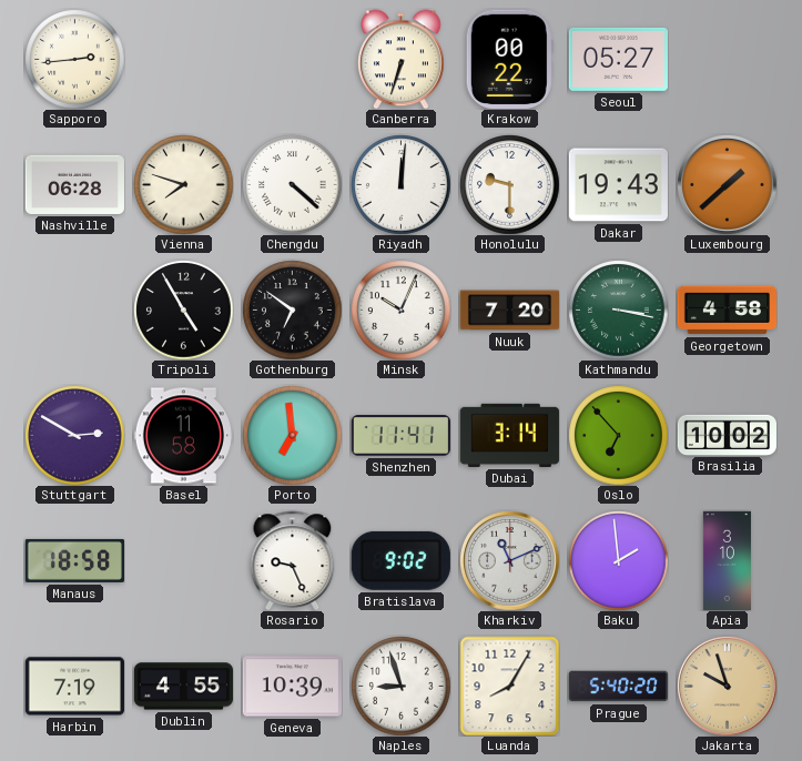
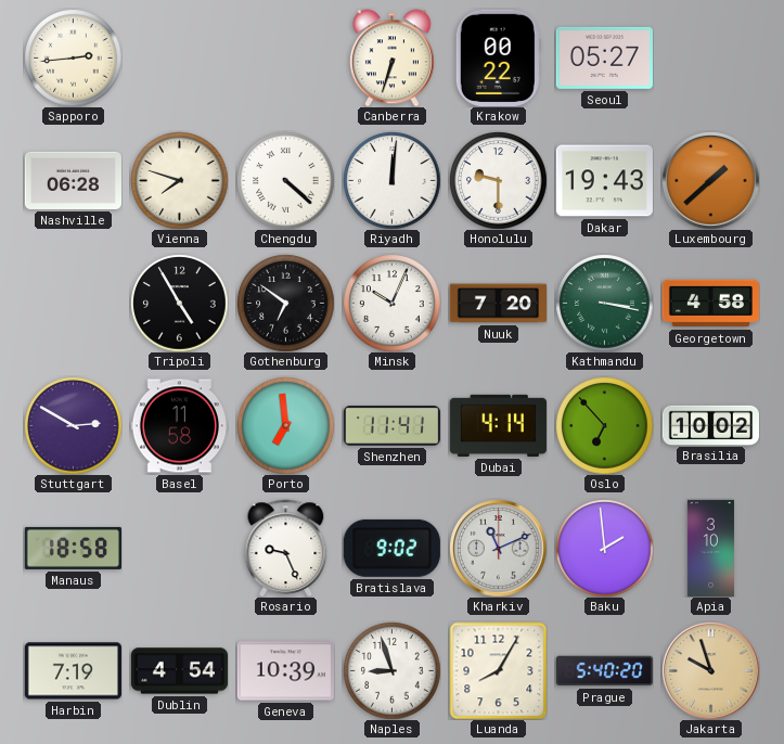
Dubai: 3:14 -> 4:14 (498, 425)
Dublin: 4:55 -> 4:54 (179, 671)
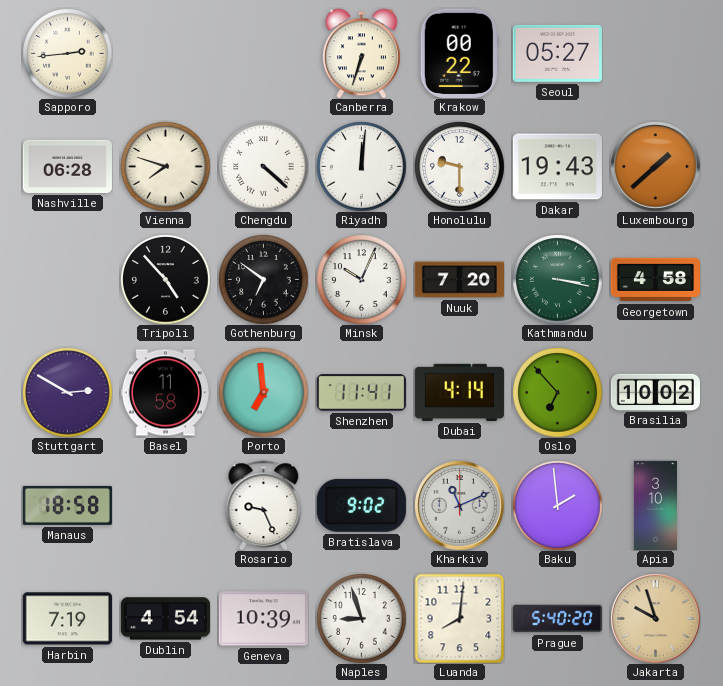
Tripoli: 4:55 -> 4:53 (165, 279)
Luanda: 8:05 -> 8:01 (459, 618)
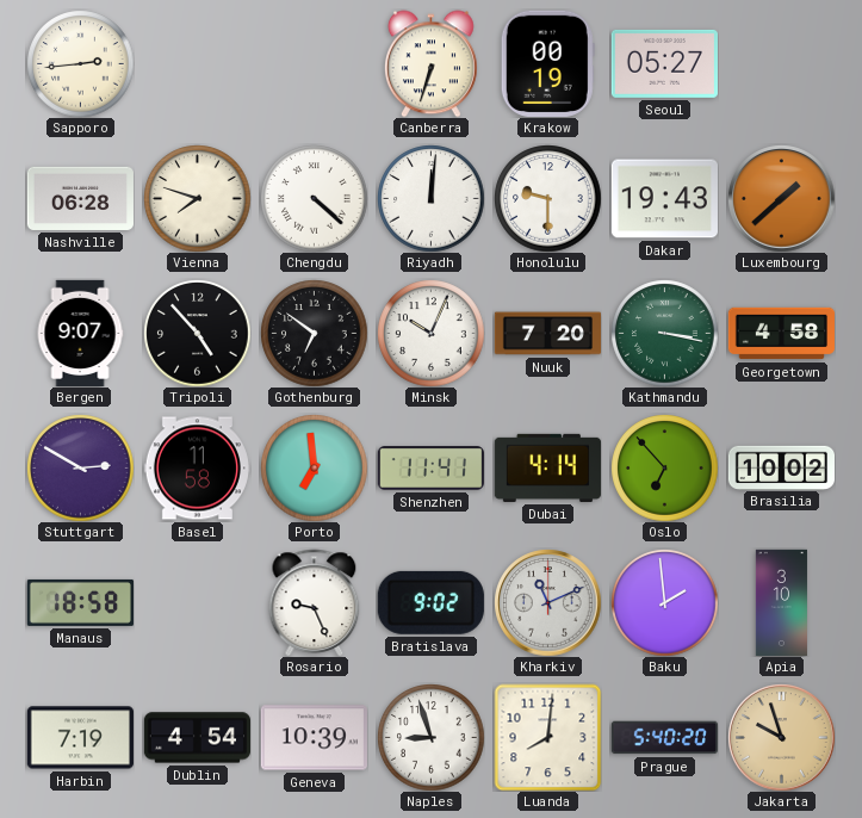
Krakow: 00:22 -> 00:19 (547, 63)
Bergen: none -> 9:07 (80, 333)
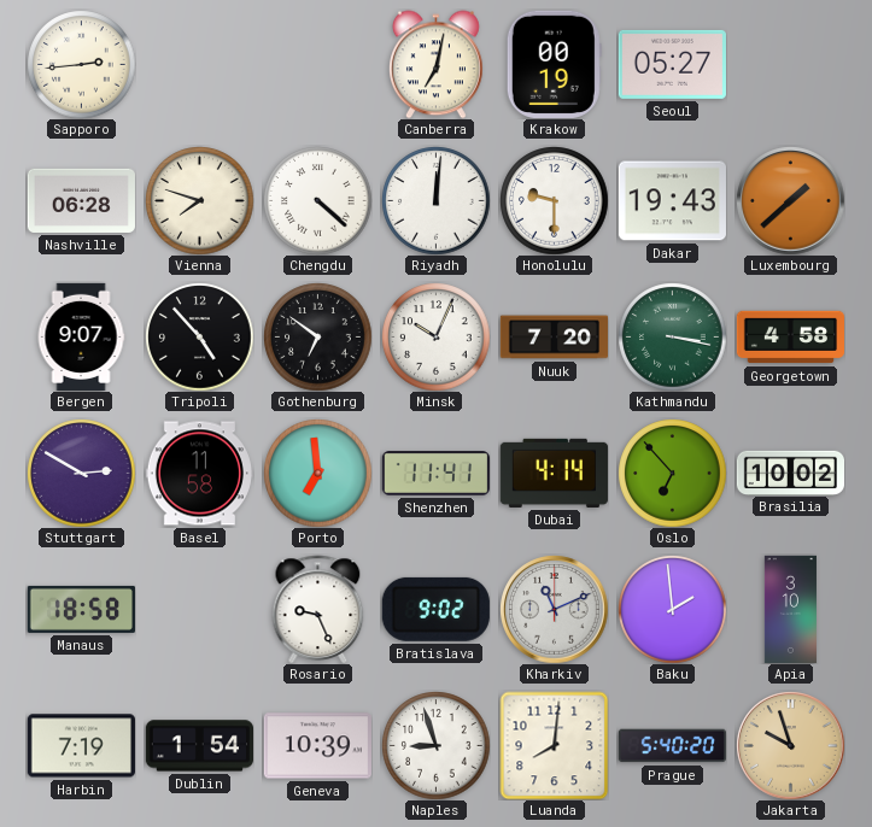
Canberra: 6:33 -> 7:02 (435, 64)
Dublin: 4:54 -> 1:54 (199, 746)
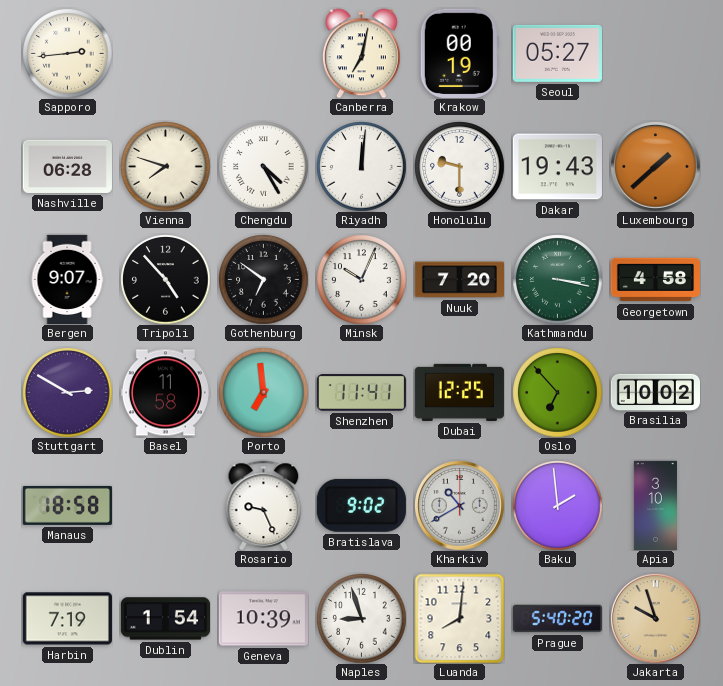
Chengdu: 4:22 -> 4:25 (263, 166)
Dubai: 4:14 -> 12:25 (459, 392)
Kharkiv: 11:11 -> 10:40 (459, 505)
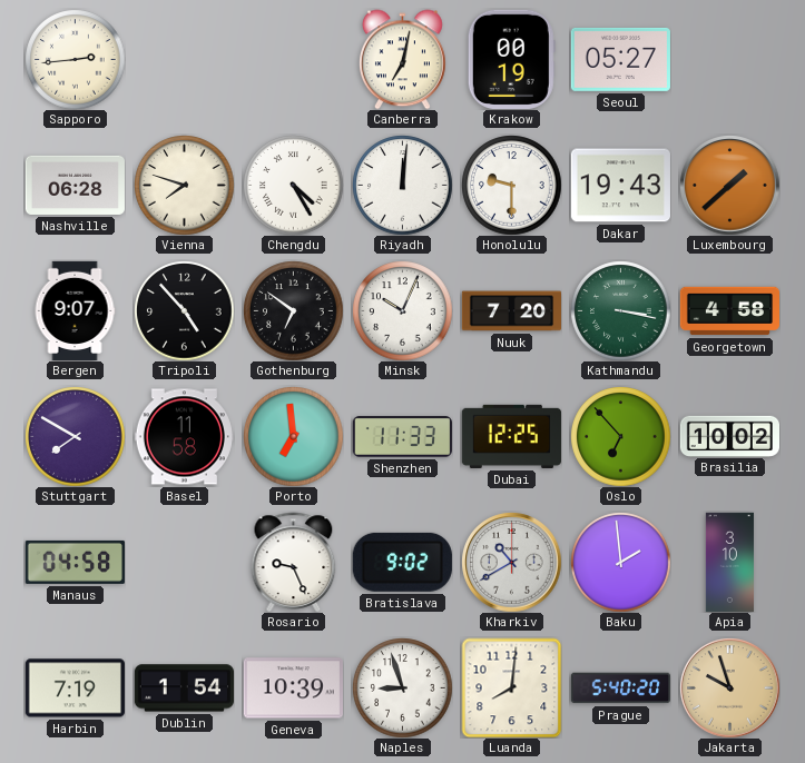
Stuttgart: 2:50 -> 7:50 (75, 436)
Shenzhen: 11:41 -> 11:33 (402, 437)
Manaus: 18:58 -> 04:58 (75, 562)
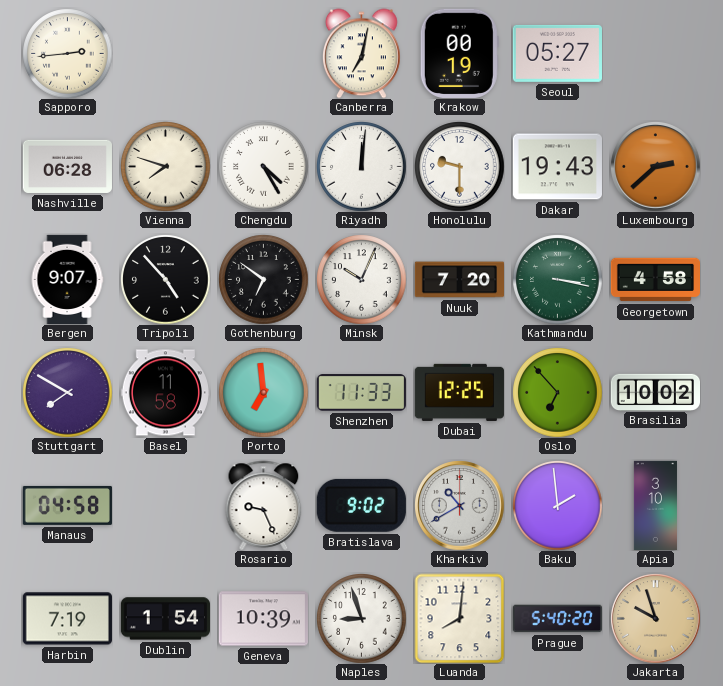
Luxembourg: 1:38 -> 2:38 (655, 166)
